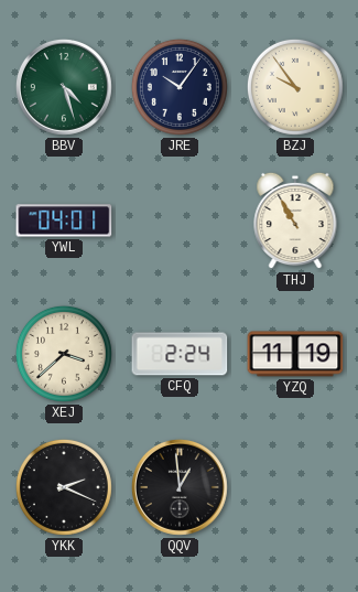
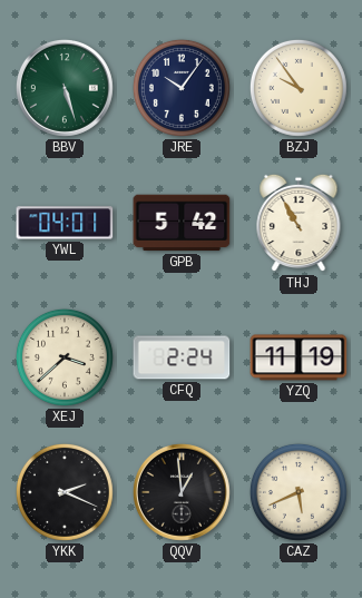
BBV: 4:27 -> 5:27 (65, 88)
GPB: none -> 5:42 (182, 223)
CAZ: none -> 5:41 (299, 492)
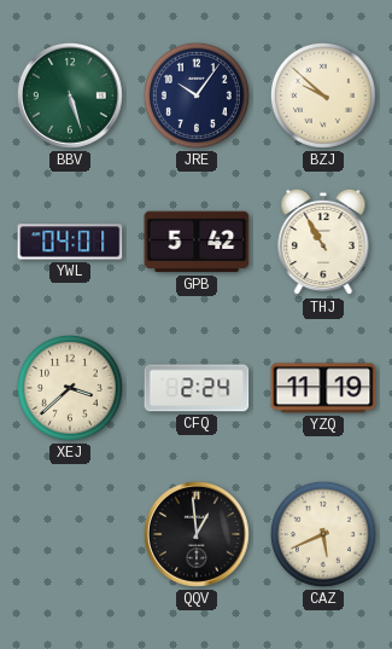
BZJ: 9:54 -> 9:52 (323, 95)
YKK: 2:19 -> none (65, 492)
